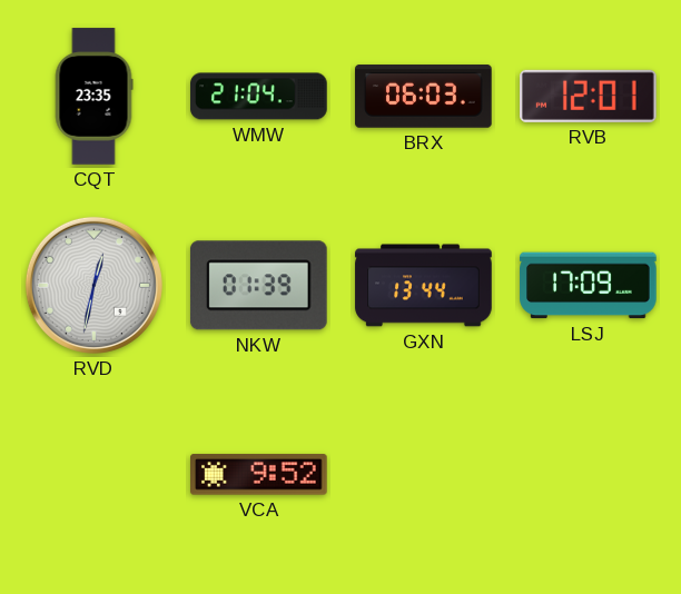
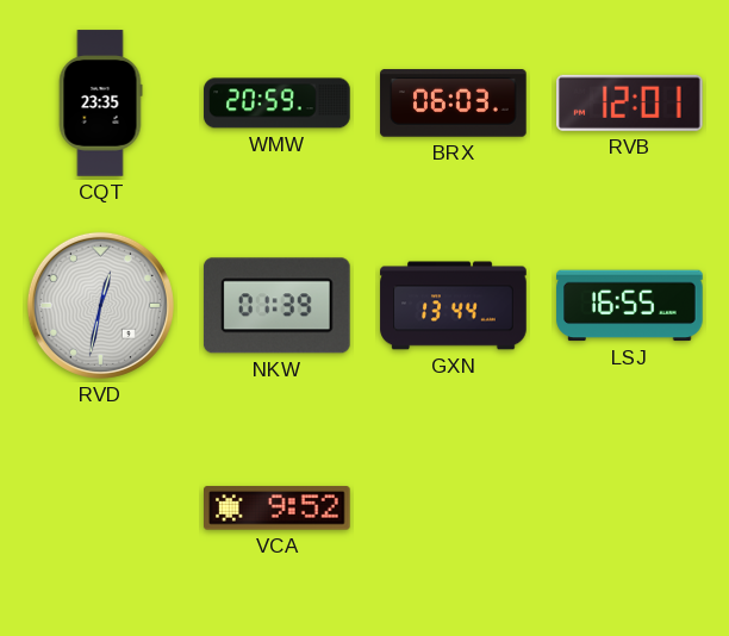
WMW: 21:04 -> 20:59 (278, 104)
LSJ: 17:09 -> 16:55 (630, 306)
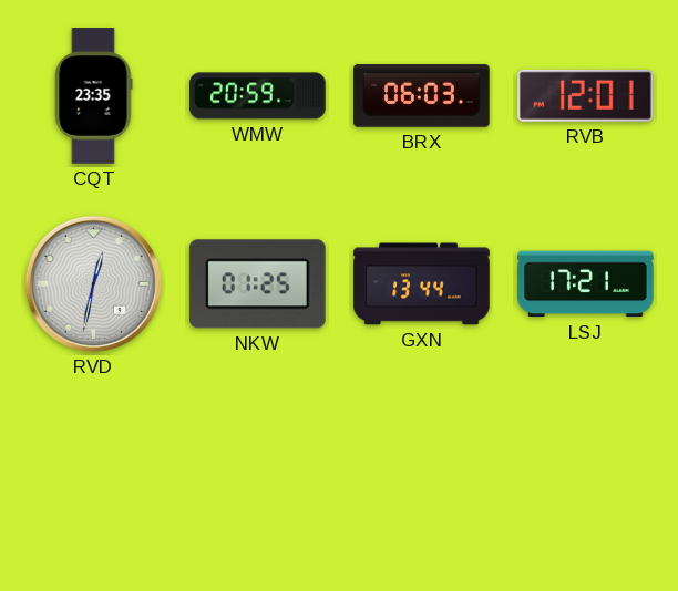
NKW: 01:39 -> 01:25 (257, 284)
LSJ: 16:55 -> 17:21 (586, 284)
VCA: 9:52 -> none (278, 509)
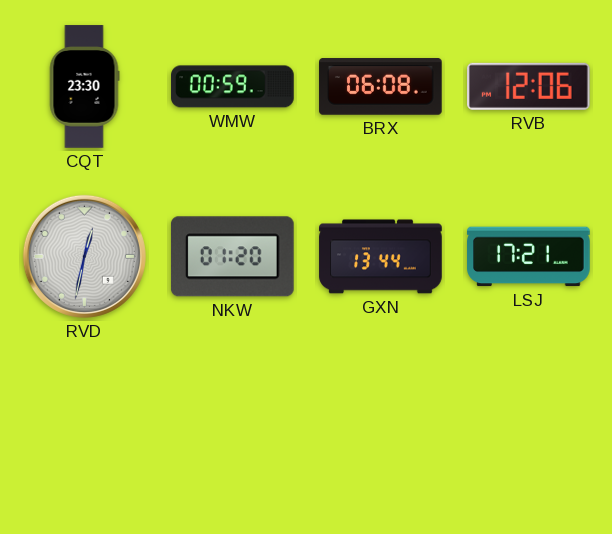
CQT: 23:35 -> 23:30 (84, 87)
WMW: 20:59 -> 00:59 (233, 87)
BRX: 06:03 -> 06:08 (381, 87)
RVB: 12:01 -> 12:06 (529, 86)
NKW: 01:25 -> 01:20 (232, 257)
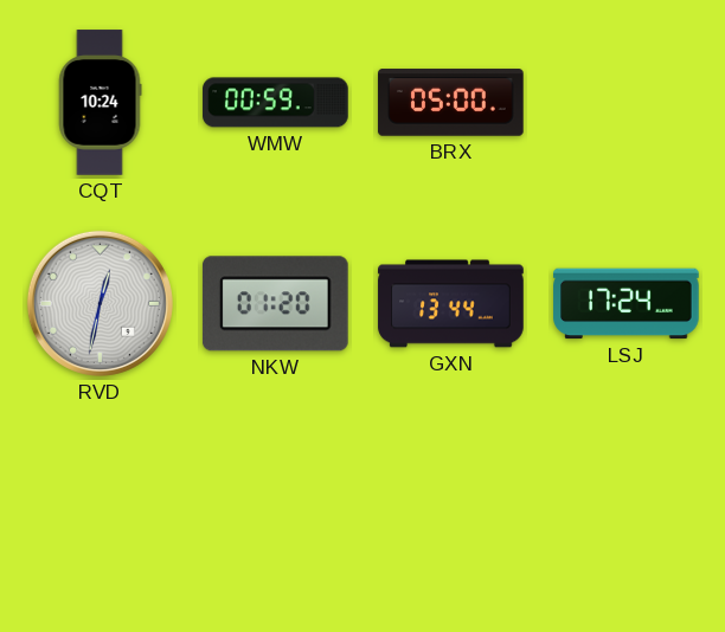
CQT: 23:30 -> 10:24 (100, 103)
BRX: 06:08 -> 05:00 (451, 103)
RVB: 12:06 -> none (529, 86)
LSJ: 17:21 -> 17:24 (627, 304)
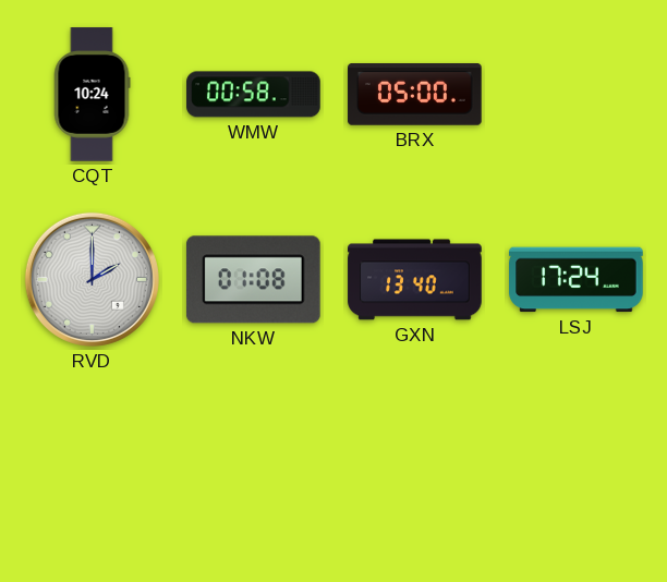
WMW: 00:59 -> 00:58 (254, 95)
RVD: 12:32 -> 2:00 (92, 279)
NKW: 01:20 -> 01:08 (253, 280)
GXN: 13:44 -> 13:40 (415, 280)
